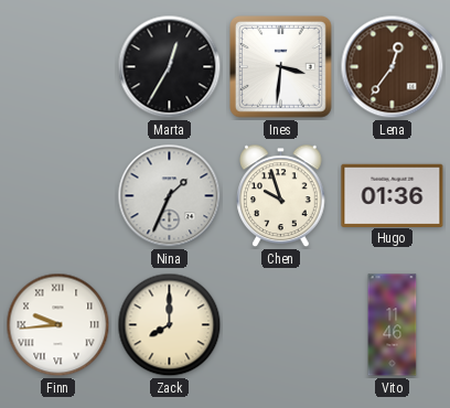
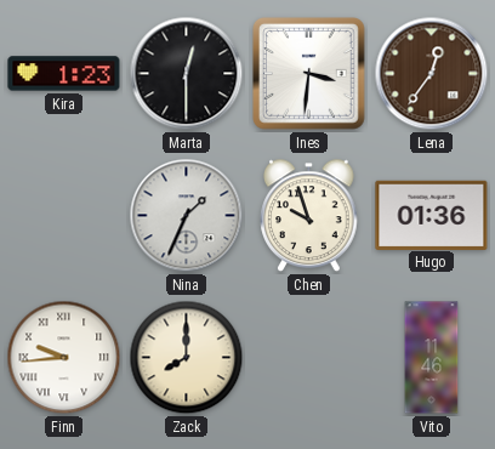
Kira: none -> 1:23 (64, 74)
Marta: 12:35 -> 12:30 (187, 74)
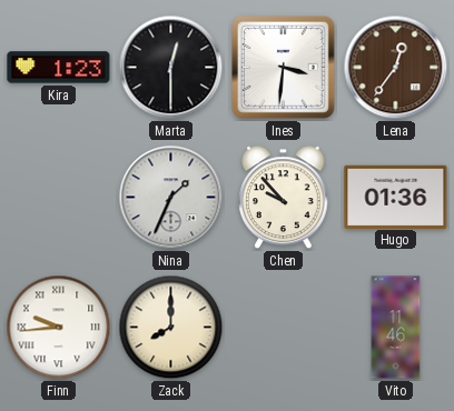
Chen: 9:57 -> 9:53 (284, 198)
